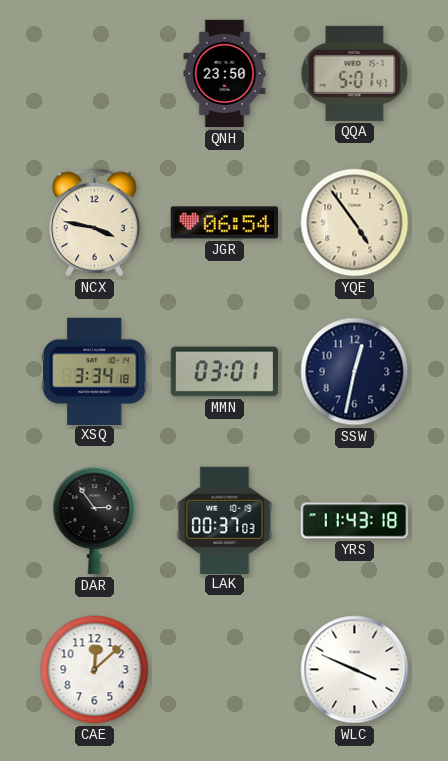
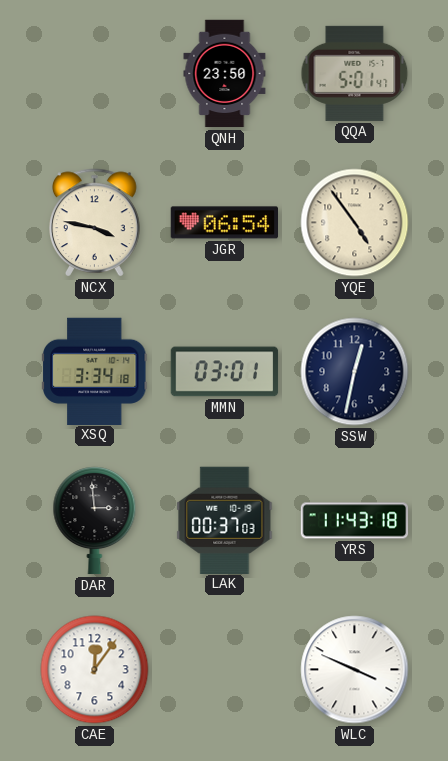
DAR: 2:54 -> 2:59 (95, 521)
CAE: 12:08 -> 12:06 (95, 670)
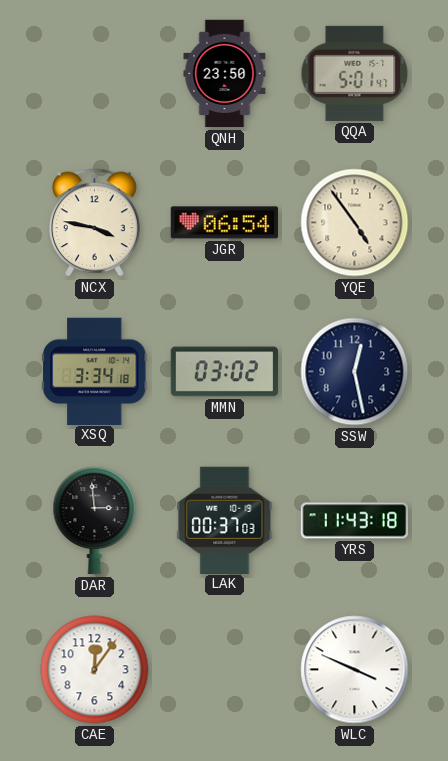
MMN: 03:01 -> 03:02 (225, 372)
SSW: 12:32 -> 12:28 (355, 372)
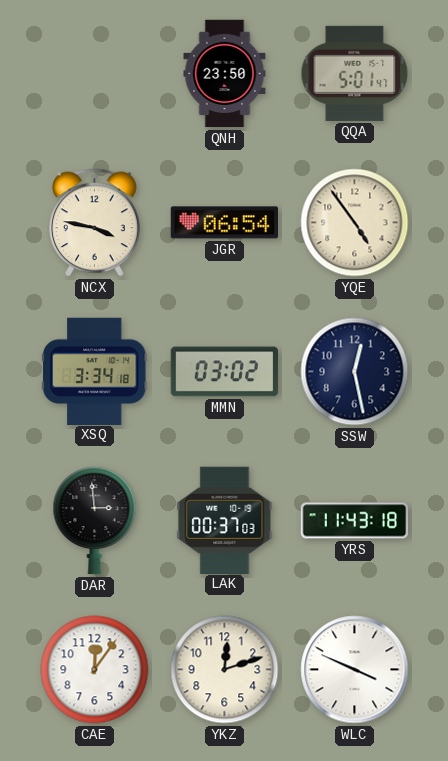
YKZ: none -> 12:12 (225, 670)
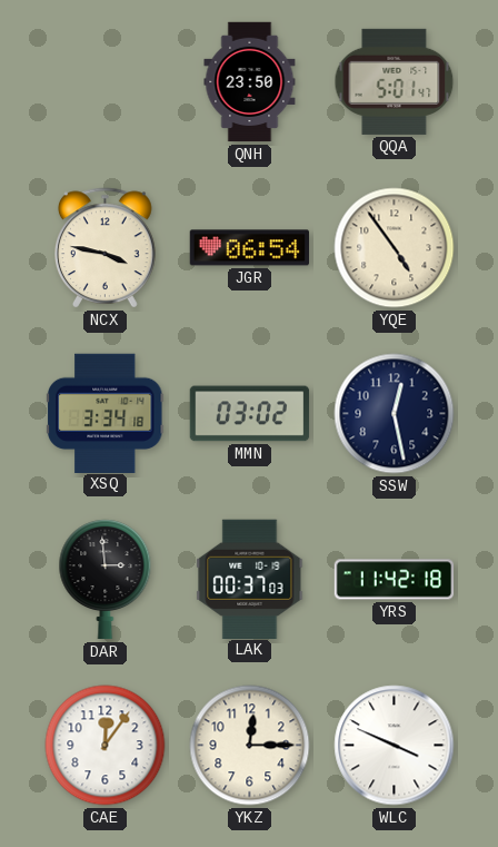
YRS: 11:43 -> 11:42 (395, 580)
YKZ: 12:12 -> 12:15 (250, 746)
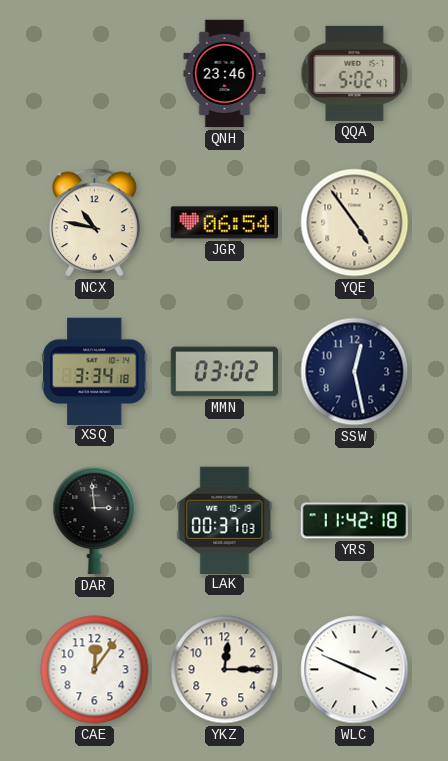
QNH: 23:50 -> 23:46 (225, 74)
QQA: 5:01 -> 5:02 (355, 73)
NCX: 3:47 -> 10:47 (95, 223)
